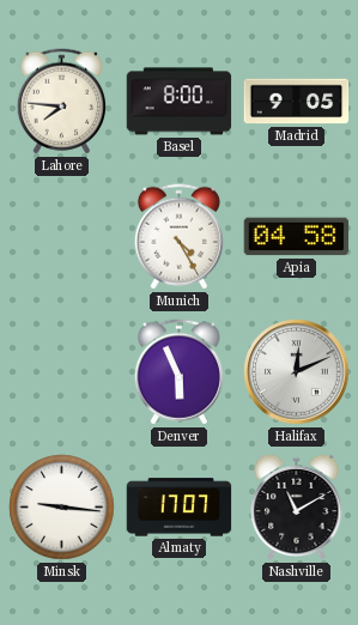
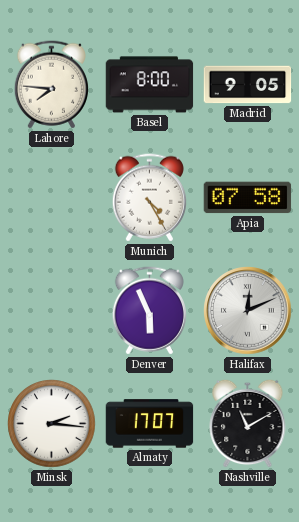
Apia: 04:58 -> 07:58 (248, 198)
Minsk: 9:16 -> 2:16 (52, 424)
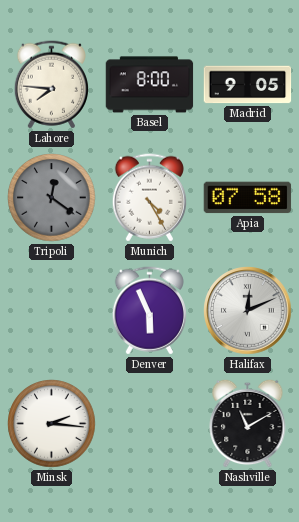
Tripoli: none -> 12:21 (52, 198)
Almaty: 17:07 -> none (150, 424)
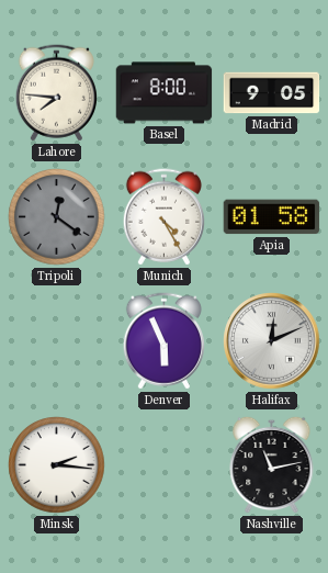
Apia: 07:58 -> 01:58 (272, 217)
Nashville: 11:10 -> 11:13 (272, 464)
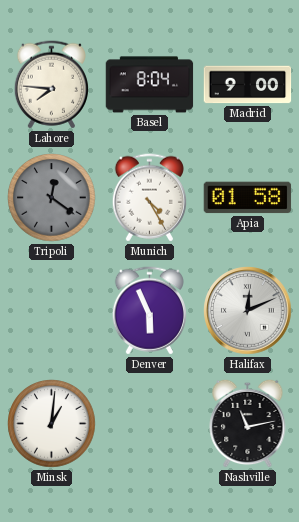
Basel: 8:00 -> 8:04 (150, 85)
Madrid: 9:05 -> 9:00 (248, 85)
Minsk: 2:16 -> 1:01 (52, 424)
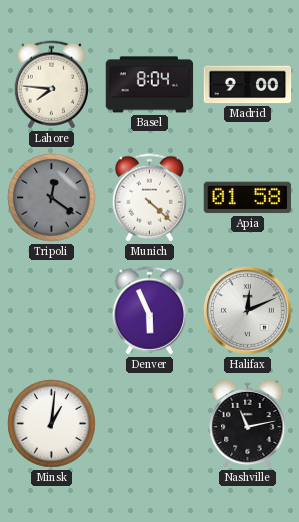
Munich: 4:25 -> 4:22 (149, 198)
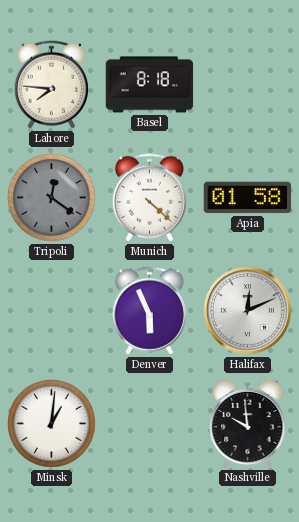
Basel: 8:04 -> 8:18 (150, 85)
Madrid: 9:00 -> none (248, 85)
Nashville: 11:13 -> 9:59 (248, 423)
